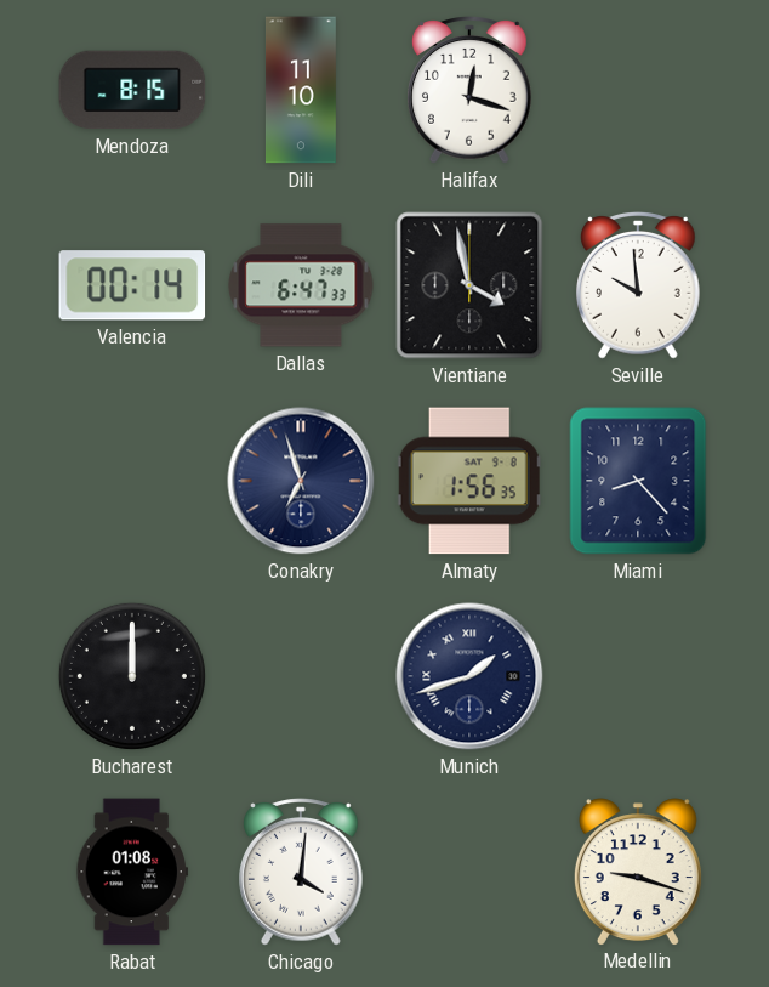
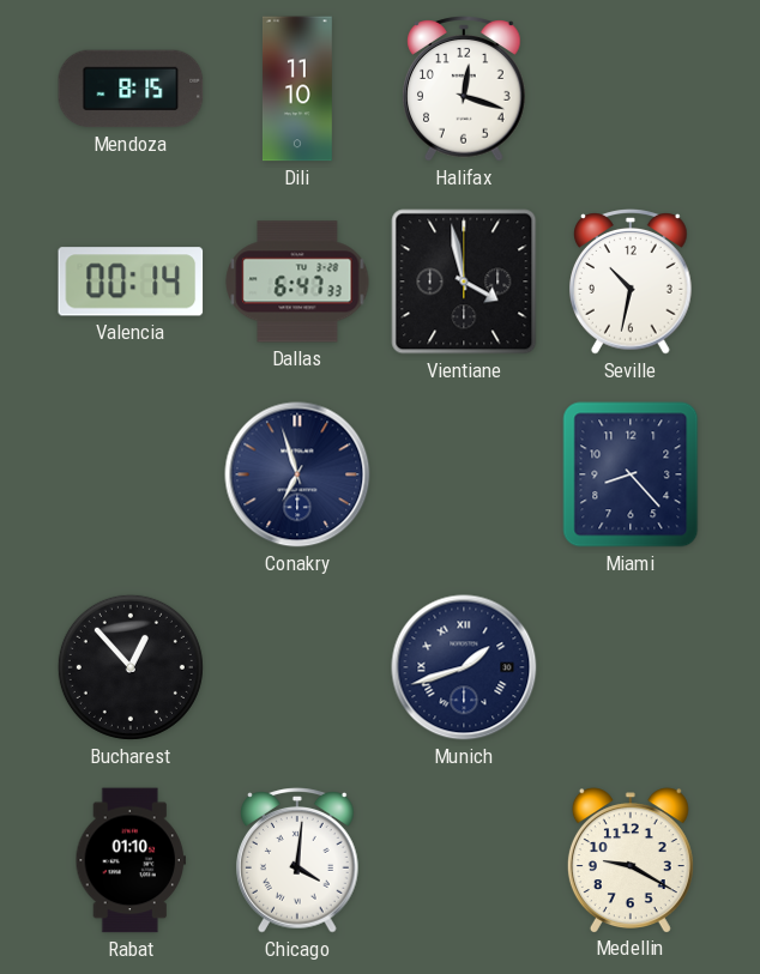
Seville: 9:59 -> 10:32 (632, 282)
Almaty: 1:56 -> none (469, 481)
Bucharest: 12:00 -> 12:53 (131, 667)
Rabat: 01:08 -> 01:10 (129, 860)
Medellin: 9:18 -> 9:20 (631, 860)
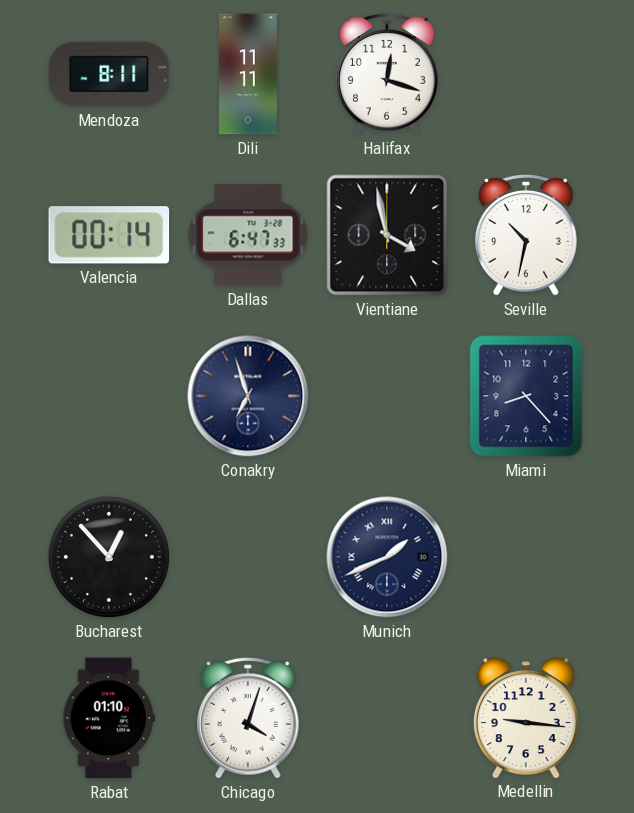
Mendoza: 8:15 -> 8:11 (109, 74)
Dili: 11:10 -> 11:11 (248, 74)
Munich: 1:42 -> 1:41 (387, 557)
Chicago: 4:01 -> 4:03 (249, 718)
Medellin: 9:20 -> 9:16 (526, 718)
